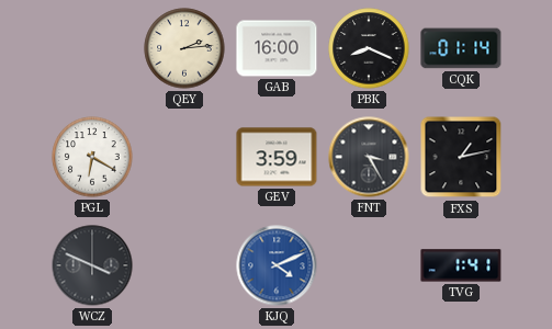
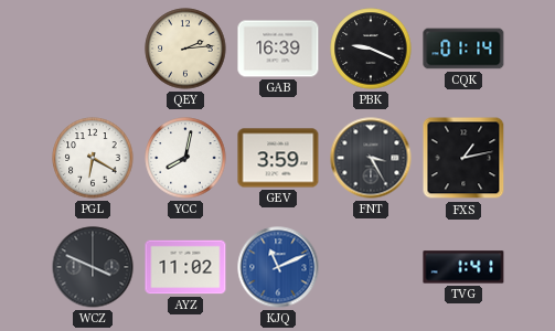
GAB: 16:00 -> 16:39 (278, 49)
PBK: 8:19 -> 9:19 (371, 49)
YCC: none -> 8:02 (185, 158)
AYZ: none -> 11:02 (185, 267)
KJQ: 4:11 -> 11:11 (278, 267)
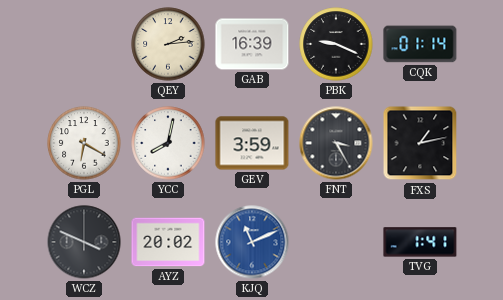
AYZ: 11:02 -> 20:02 (168, 242)
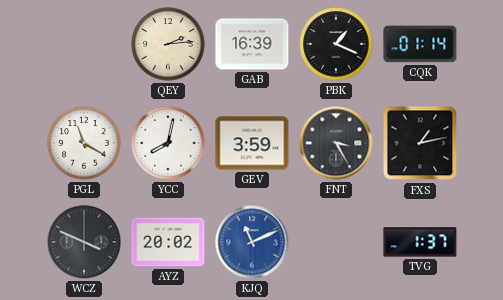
PBK: 9:19 -> 1:19 (336, 44)
PGL: 6:20 -> 11:20 (84, 143)
TVG: 1:41 -> 1:37 (420, 242)
